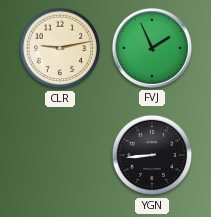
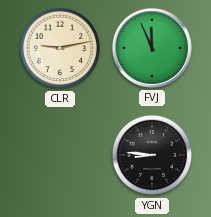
FVJ: 1:56 -> 11:56 (152, 48)
YGN: 8:44 -> 8:46 (152, 155)
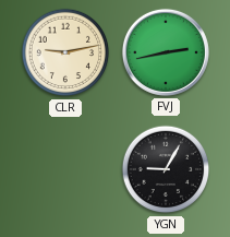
FVJ: 11:56 -> 2:43 (166, 52)
YGN: 8:46 -> 9:05 (166, 169)
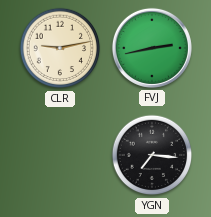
YGN: 9:05 -> 7:16 (152, 155)
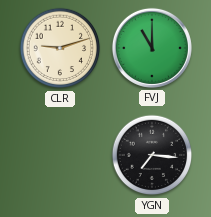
CLR: 9:13 -> 9:12 (60, 48)
FVJ: 2:43 -> 11:00 (152, 48)
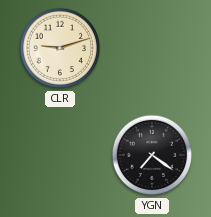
FVJ: 11:00 -> none (152, 48)
YGN: 7:16 -> 7:21 (152, 155)
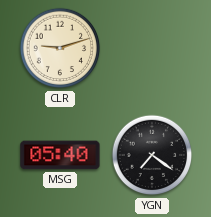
MSG: none -> 05:40 (60, 155)
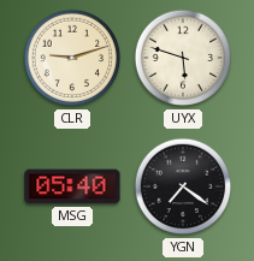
UYX: none -> 5:48 (183, 58)
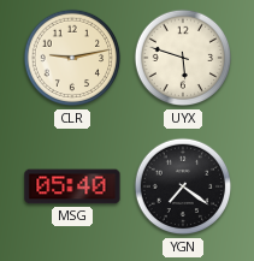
CLR: 9:12 -> 9:13 (72, 58)
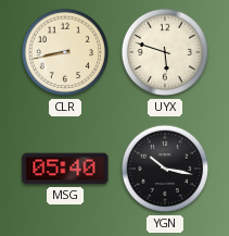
CLR: 9:13 -> 8:43 (65, 52)
YGN: 7:21 -> 10:17 (165, 169)
